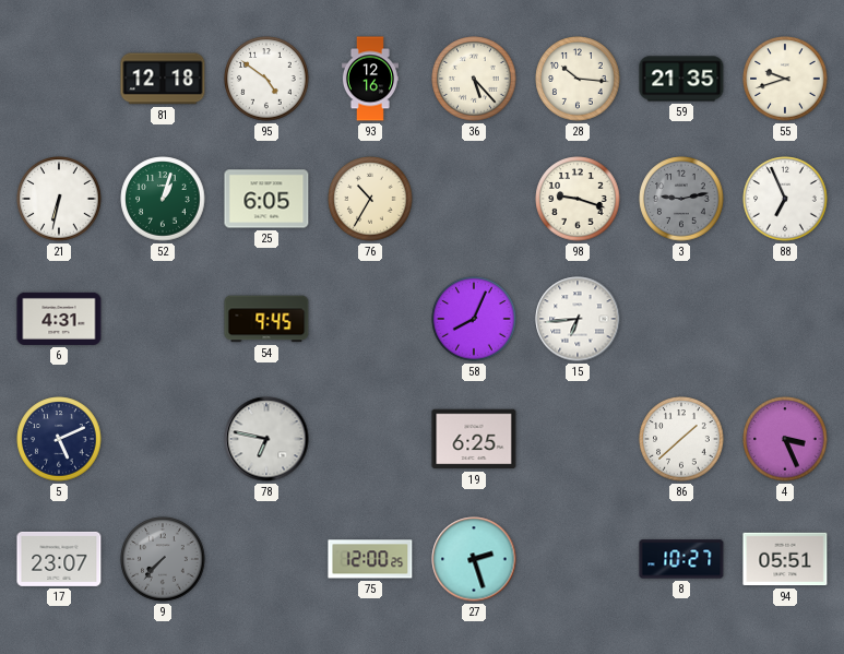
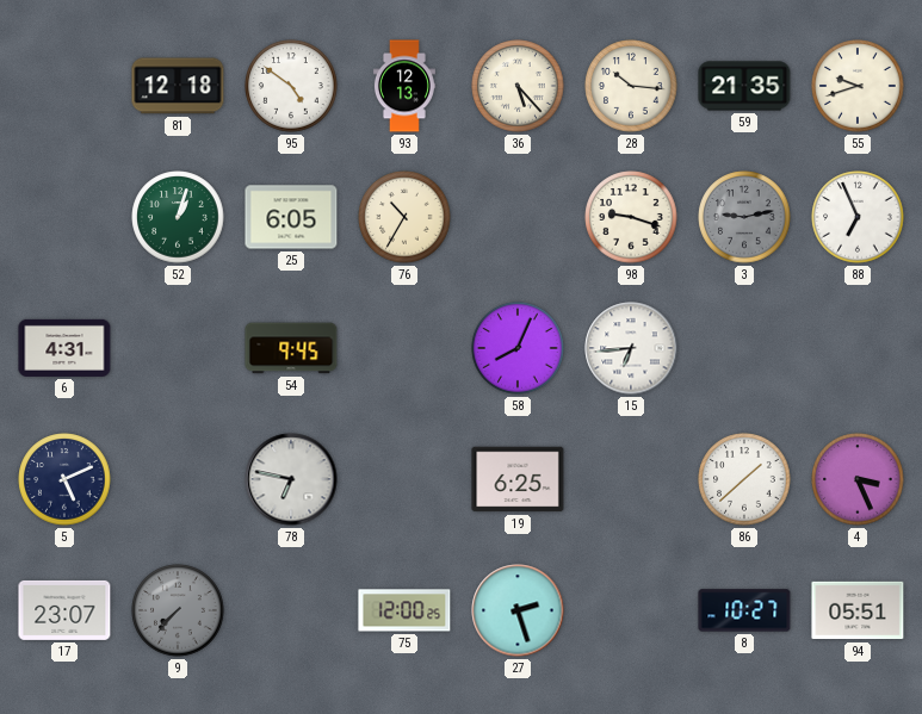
93: 12:16 -> 12:13 (404, 86)
21: 6:32 -> none (59, 199)
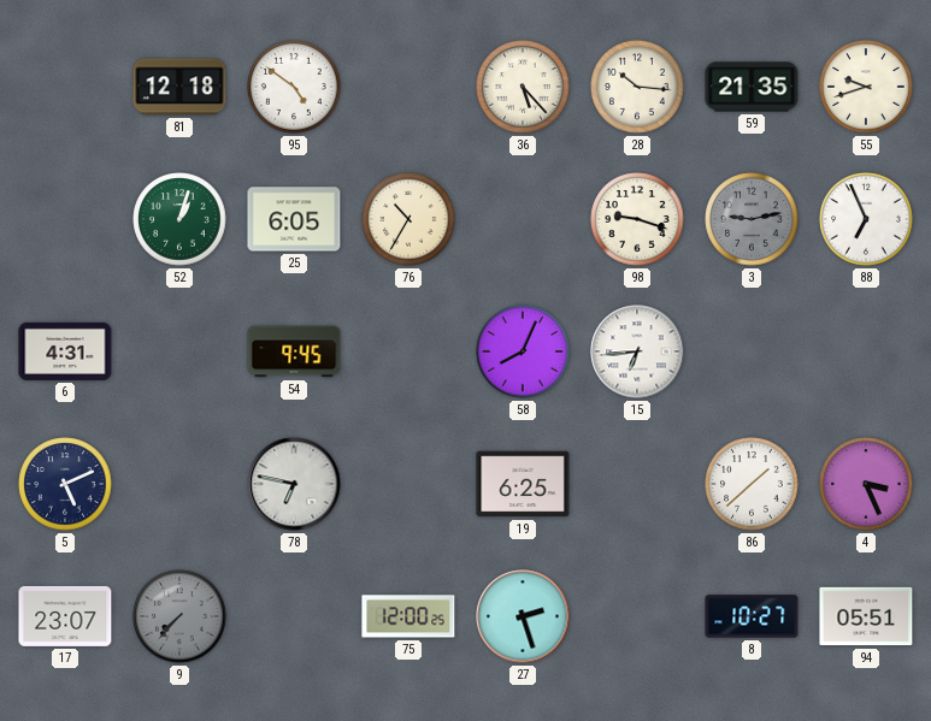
93: 12:13 -> none (404, 86)
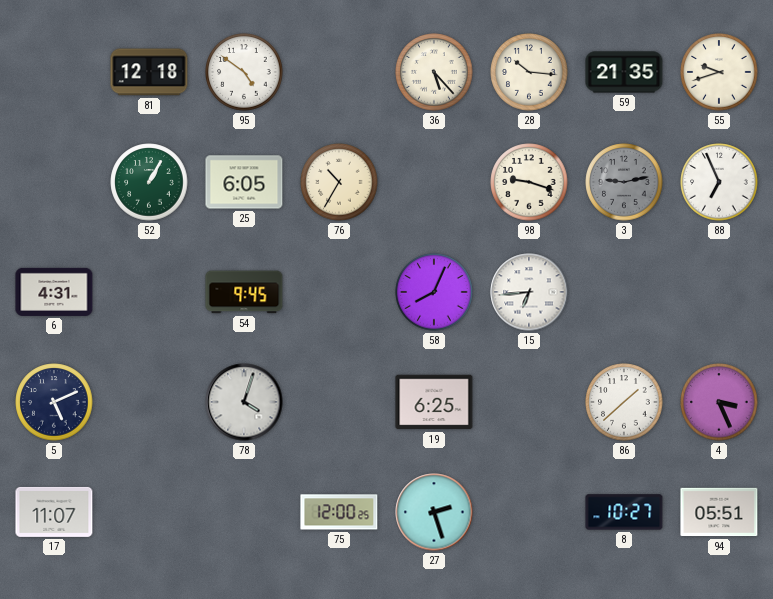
52: 1:03 -> 1:05 (149, 182)
78: 6:47 -> 4:03 (244, 402)
17: 23:07 -> 11:07 (54, 512)
9: 7:37 -> none (179, 616)
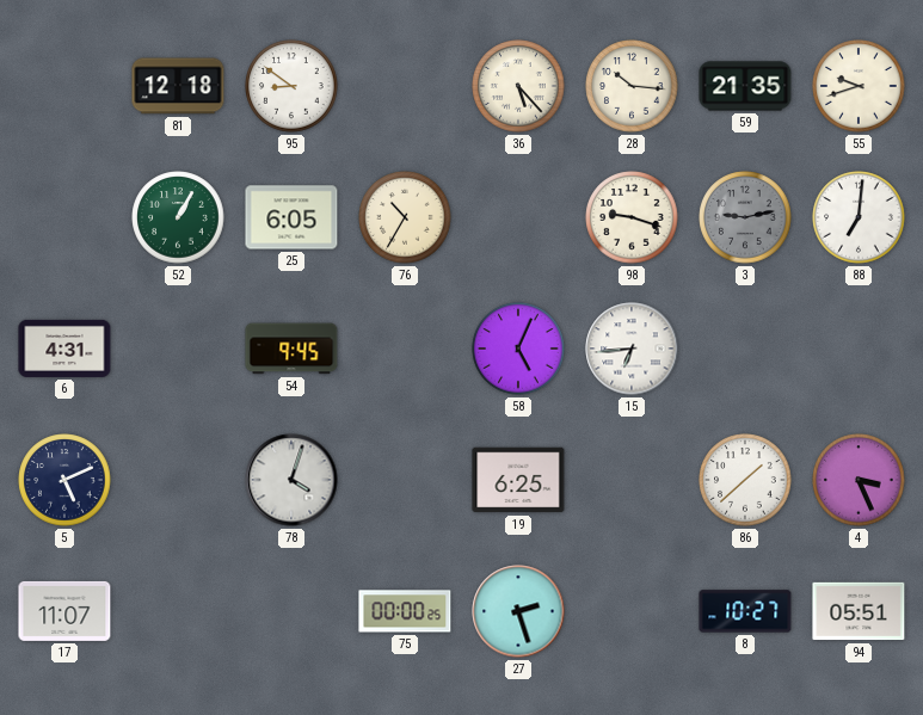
95: 4:51 -> 8:51 (291, 86)
88: 6:56 -> 7:01 (859, 217)
58: 8:04 -> 5:04 (518, 349)
75: 12:00 -> 00:00 (405, 611)
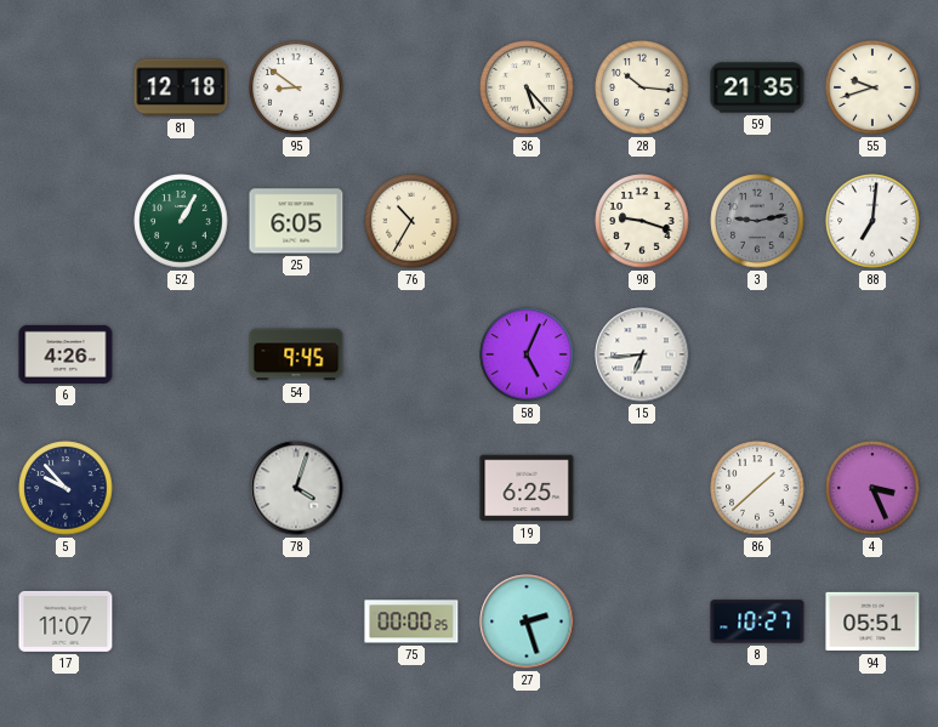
6: 4:31 -> 4:26 (66, 354)
5: 5:11 -> 9:53 (66, 488)
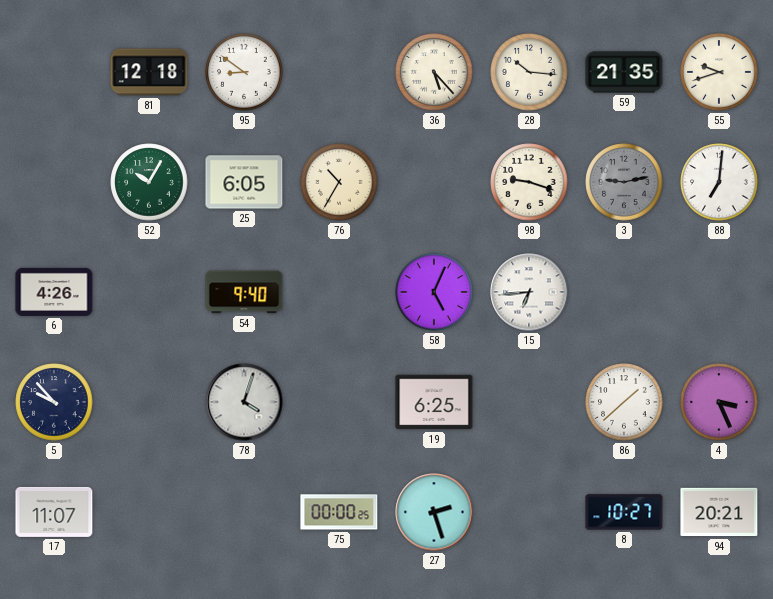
52: 1:05 -> 10:05 (149, 182)
54: 9:45 -> 9:40 (244, 292)
94: 05:51 -> 20:21 (719, 512)
